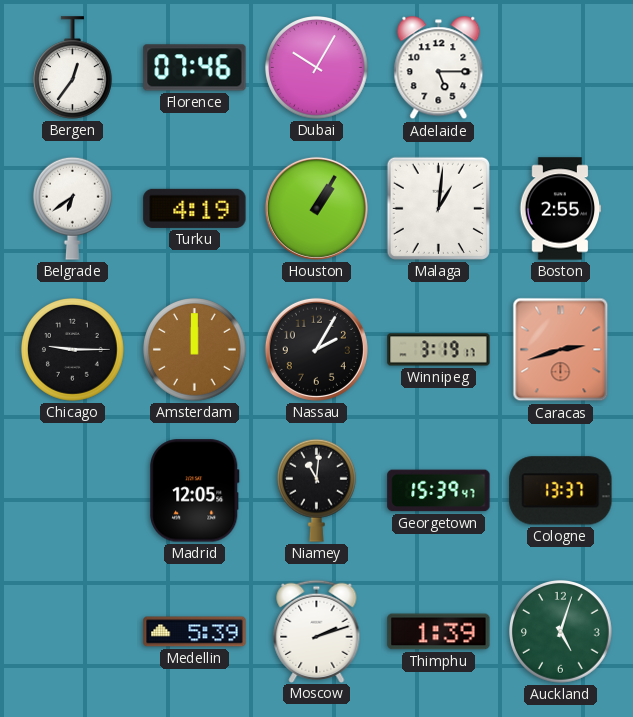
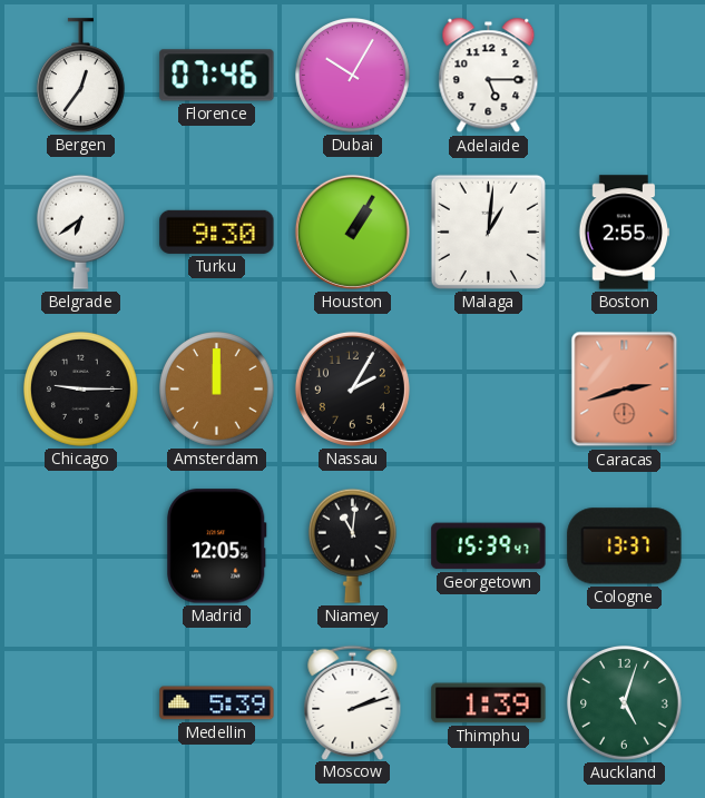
Turku: 4:19 -> 9:30 (217, 231)
Winnipeg: 3:19 -> none (439, 350)
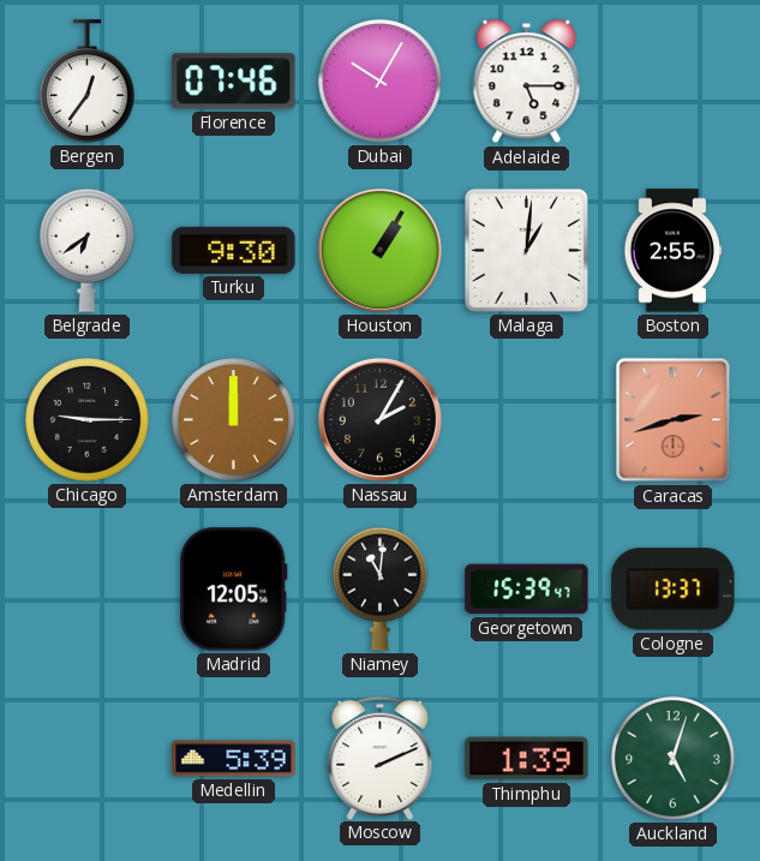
Moscow: 2:12 -> 2:11 (381, 758)
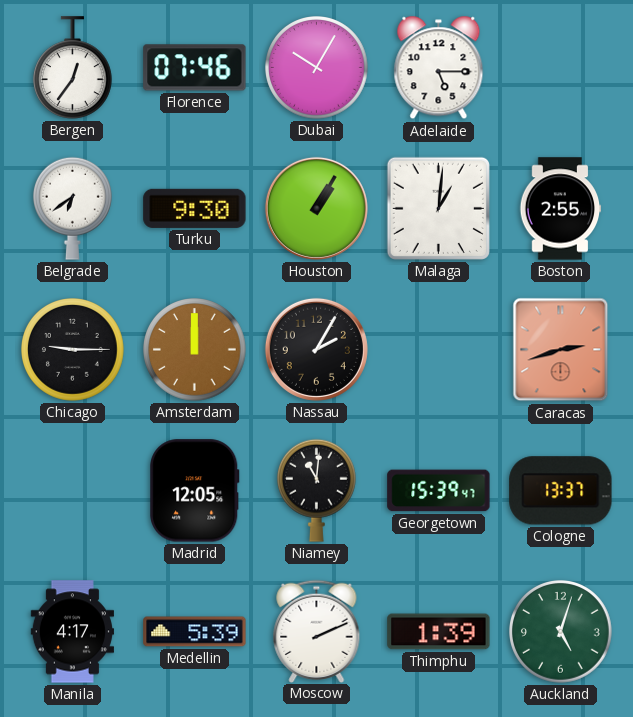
Manila: none -> 4:17 (72, 632)
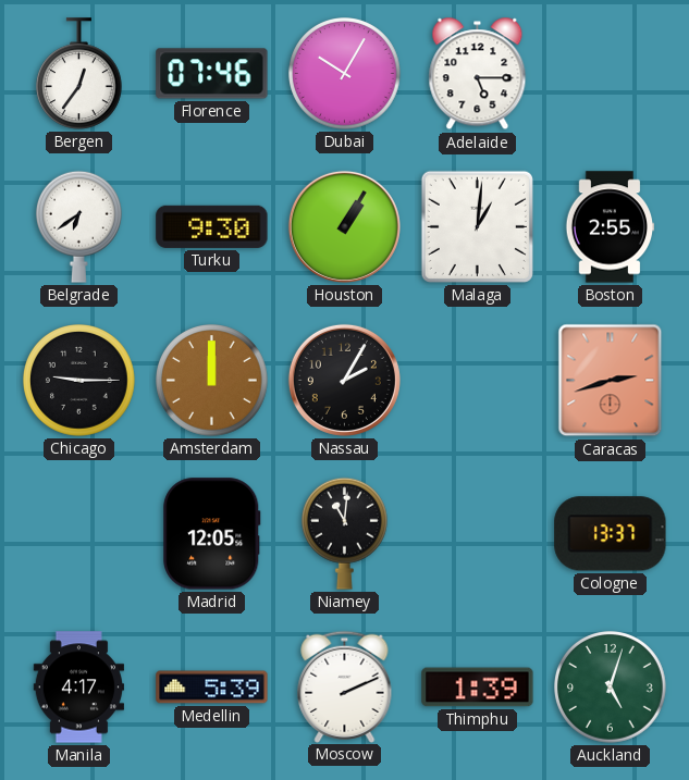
Georgetown: 15:39 -> none (439, 491)
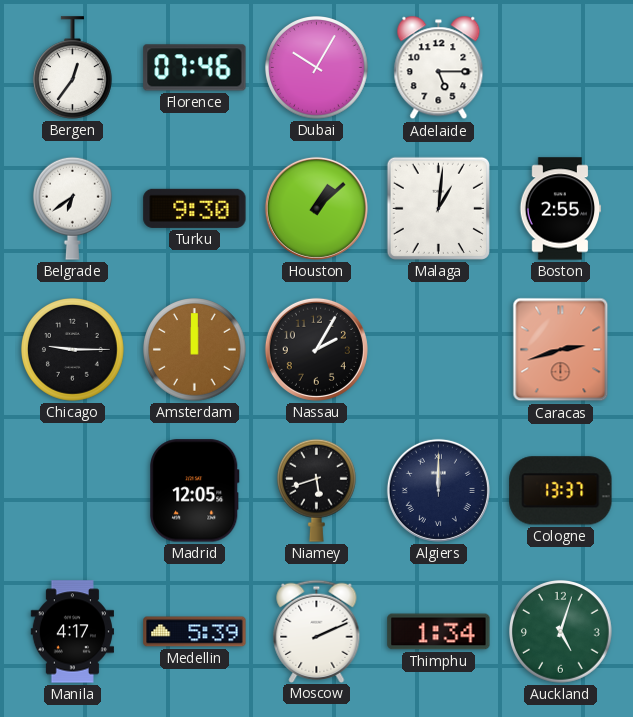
Houston: 1:05 -> 1:08 (316, 208)
Niamey: 11:01 -> 5:42 (316, 490)
Algiers: none -> 12:00 (438, 490)
Thimphu: 1:39 -> 1:34 (439, 632)
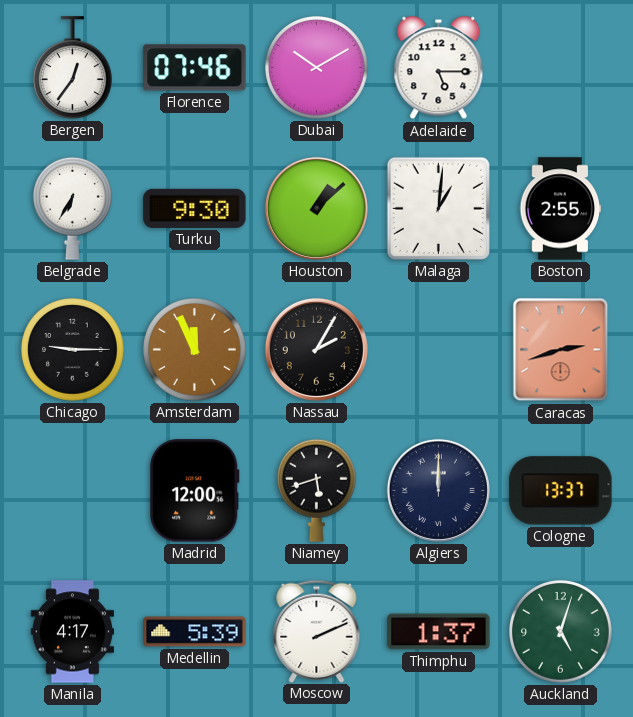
Dubai: 10:05 -> 10:10 (317, 68)
Belgrade: 6:39 -> 6:35 (72, 208)
Amsterdam: 12:00 -> 11:56 (195, 350)
Madrid: 12:05 -> 12:00 (195, 491)
Thimphu: 1:34 -> 1:37 (439, 632)
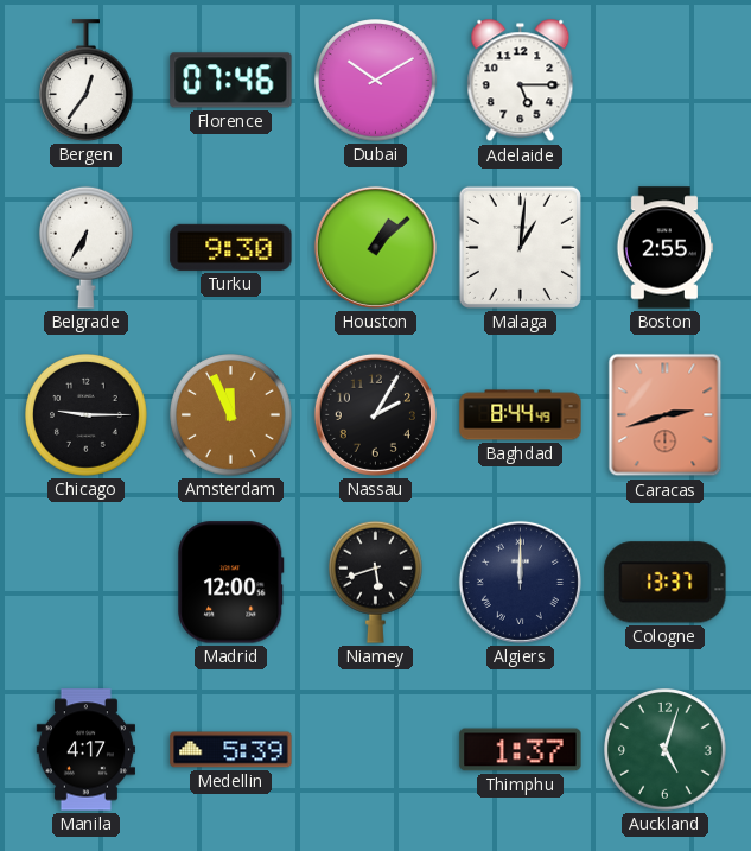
Baghdad: none -> 8:44 (521, 415)
Moscow: 2:11 -> none (317, 631)
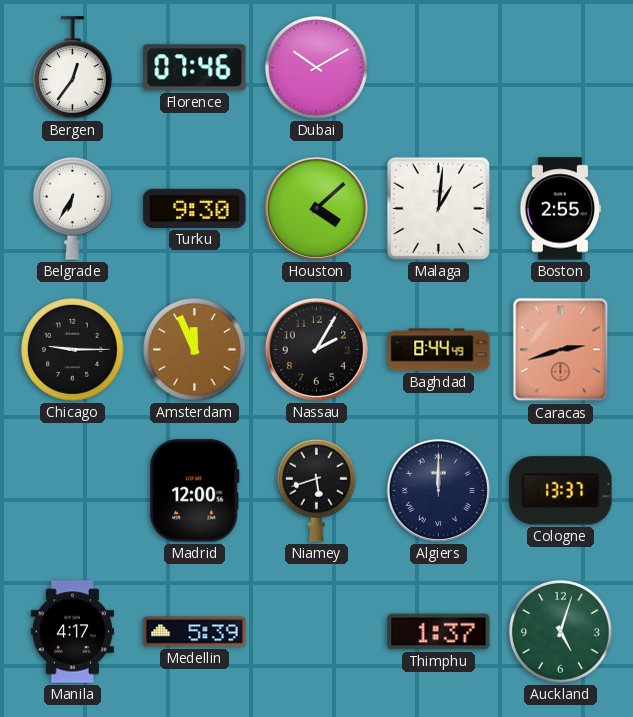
Adelaide: 5:15 -> none (521, 81)
Houston: 1:08 -> 4:08 (316, 208)
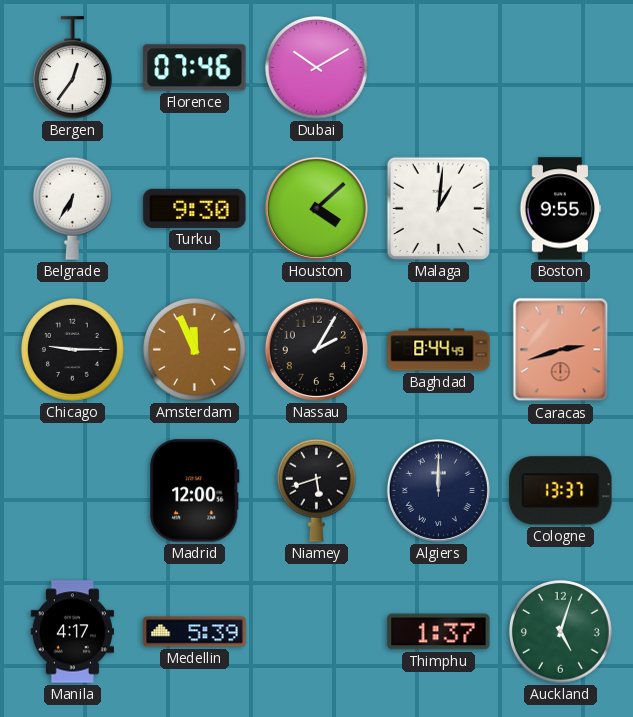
Boston: 2:55 -> 9:55 (561, 209)
